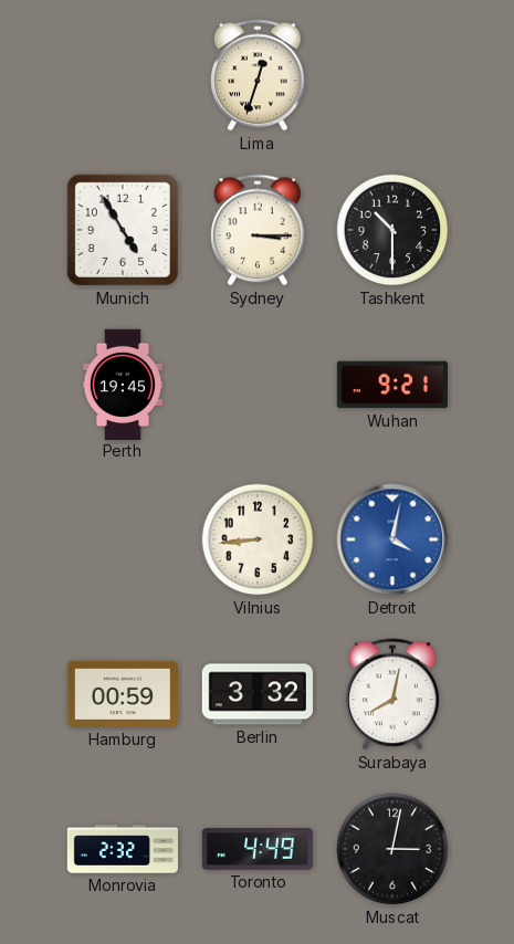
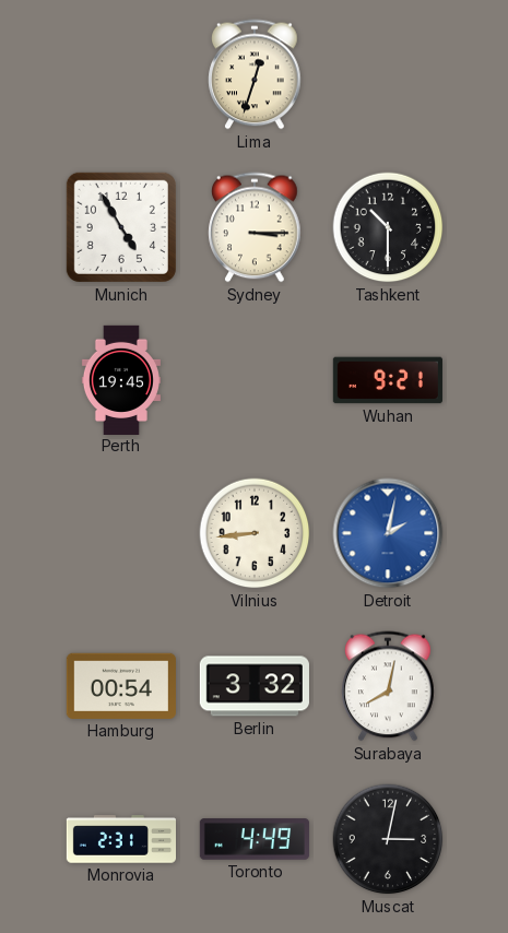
Detroit: 4:02 -> 2:02 (388, 533)
Hamburg: 00:59 -> 00:54 (121, 686)
Monrovia: 2:32 -> 2:31 (120, 839)
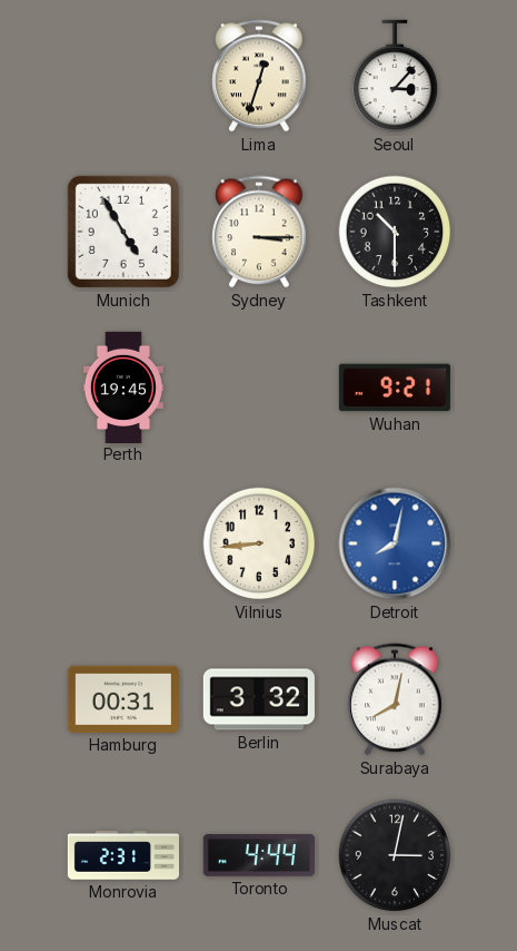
Seoul: none -> 3:07 (395, 76)
Detroit: 2:02 -> 8:02 (395, 543)
Hamburg: 00:54 -> 00:31 (123, 699)
Toronto: 4:49 -> 4:44 (259, 855)
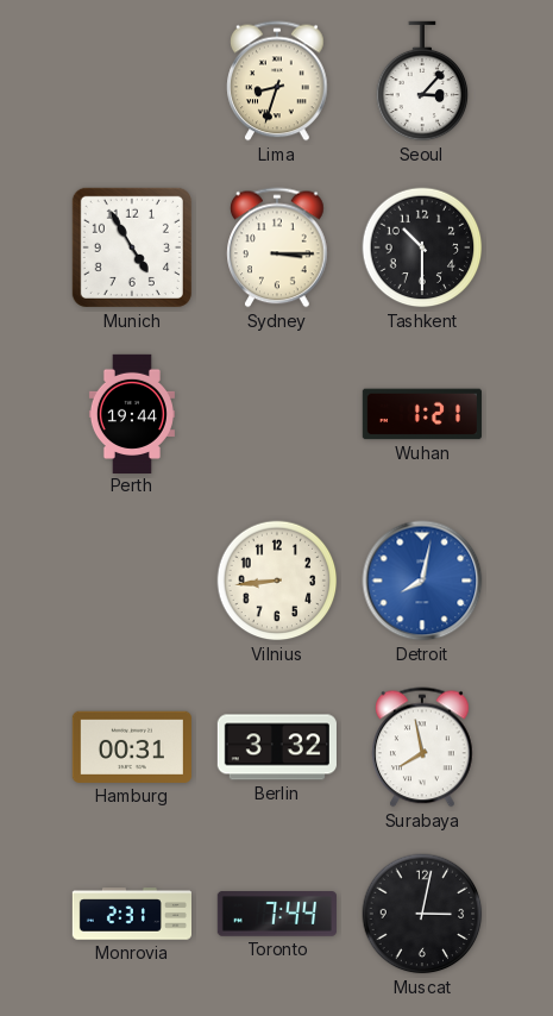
Lima: 12:33 -> 8:33 (277, 81)
Perth: 19:45 -> 19:44 (132, 413)
Wuhan: 9:21 -> 1:21 (422, 414)
Surabaya: 8:02 -> 7:58 (422, 747)
Toronto: 4:44 -> 7:44 (277, 914)
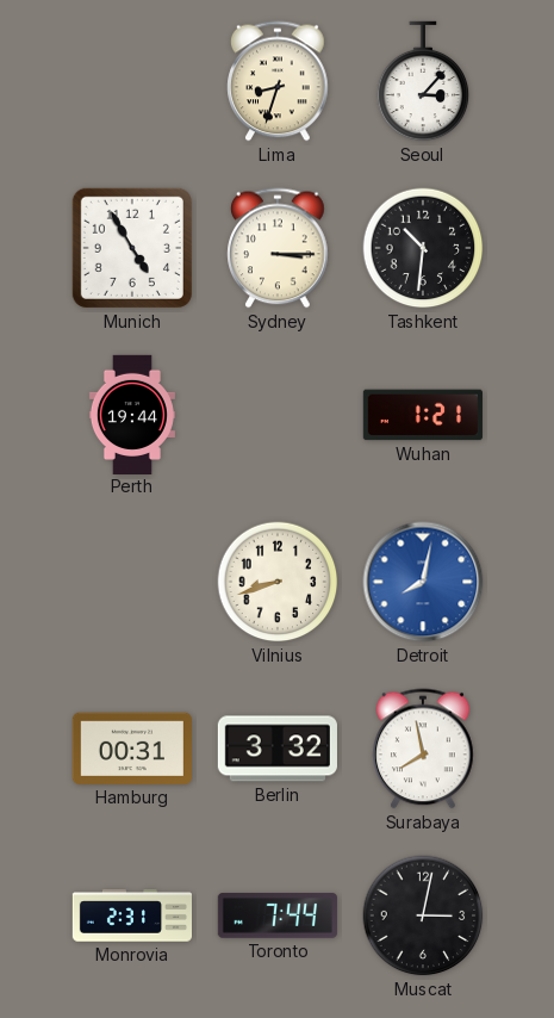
Tashkent: 10:30 -> 10:31 (423, 248)
Vilnius: 8:44 -> 8:42 (278, 582)
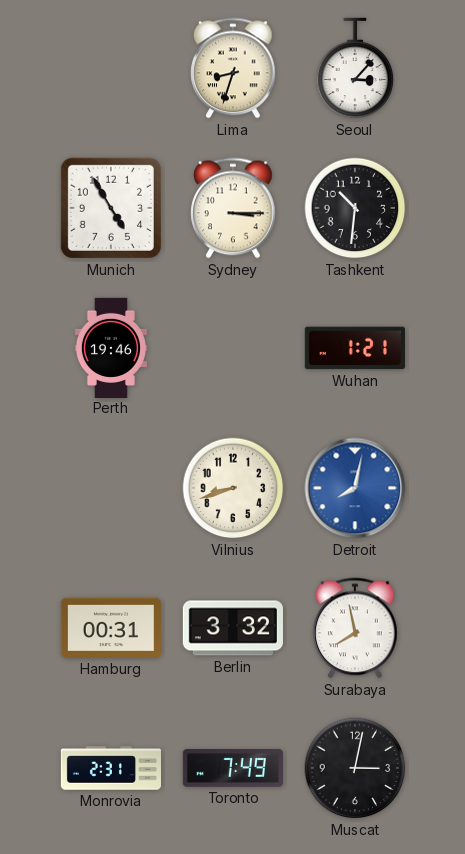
Perth: 19:44 -> 19:46 (111, 347)
Toronto: 7:44 -> 7:49 (233, 768)
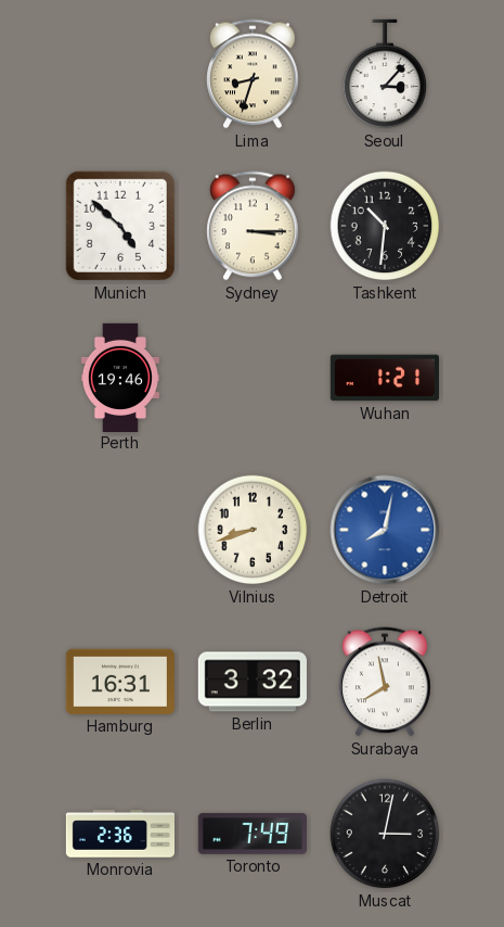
Munich: 4:55 -> 4:52 (120, 226)
Hamburg: 00:31 -> 16:31 (120, 682)
Monrovia: 2:31 -> 2:36 (119, 834)
